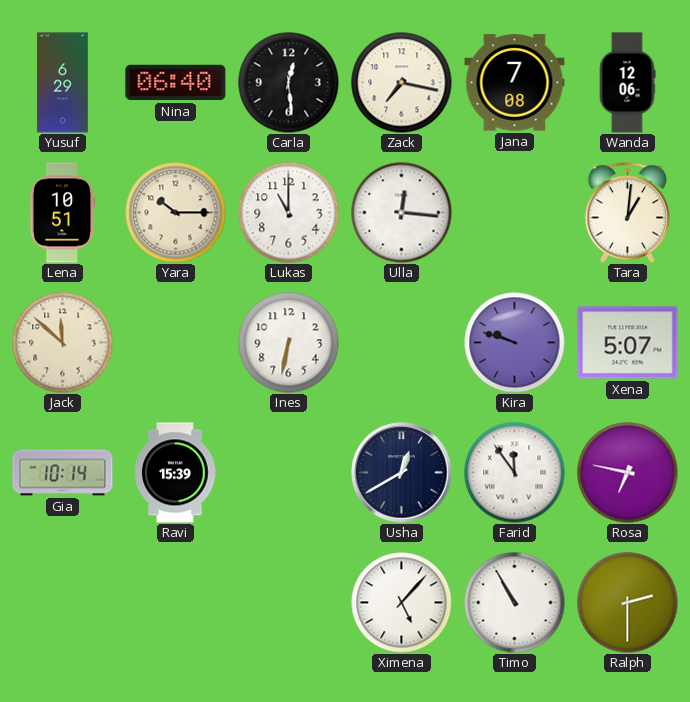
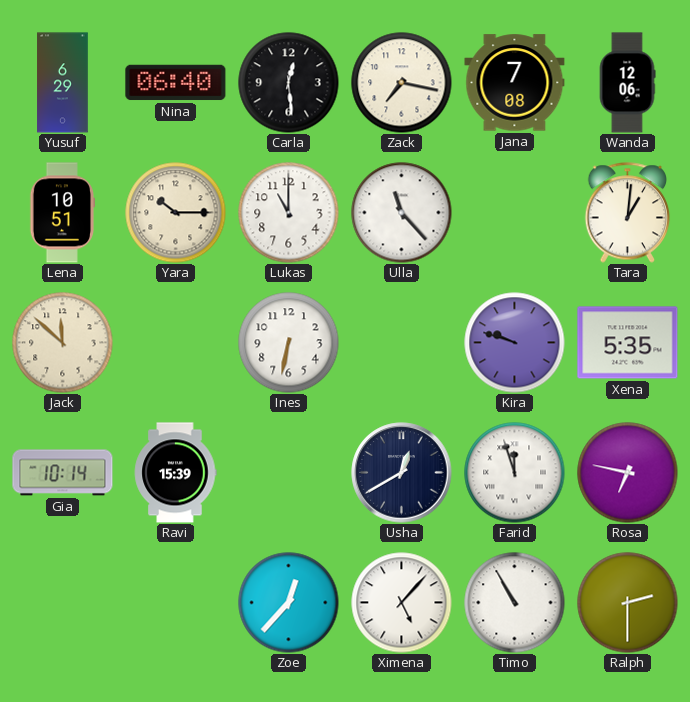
Ulla: 12:16 -> 11:23 (402, 213)
Xena: 5:07 -> 5:35 (628, 343)
Farid: 11:54 -> 11:57 (515, 473)
Zoe: none -> 12:37 (289, 603)
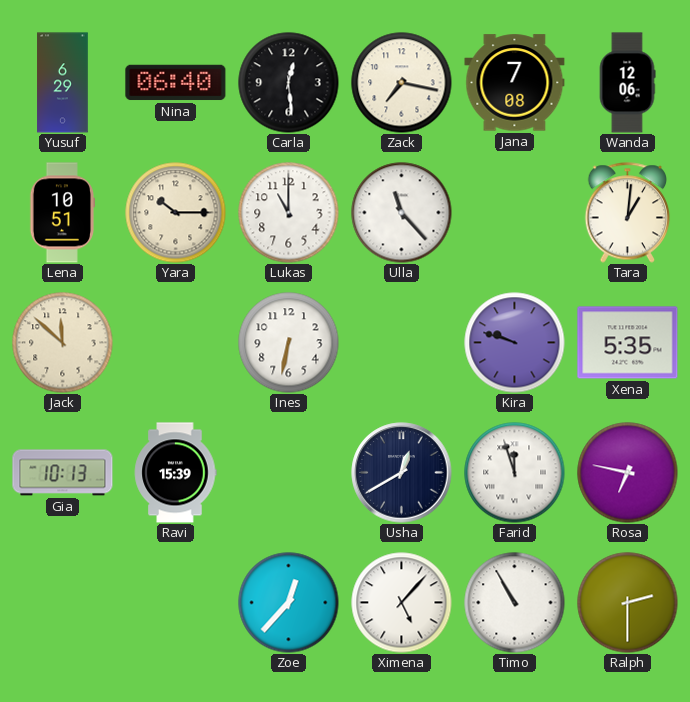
Gia: 10:14 -> 10:13 (63, 473)
